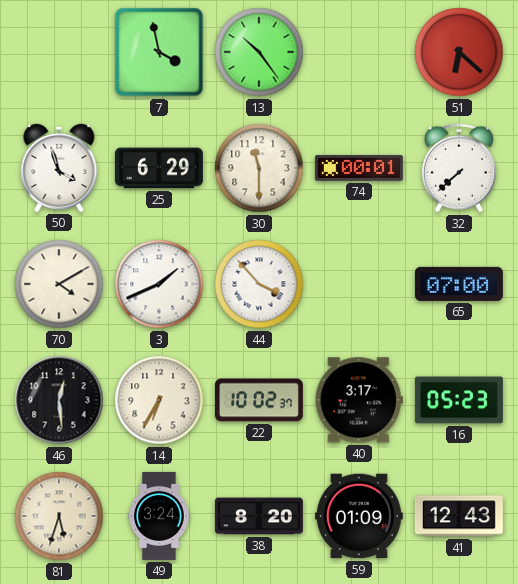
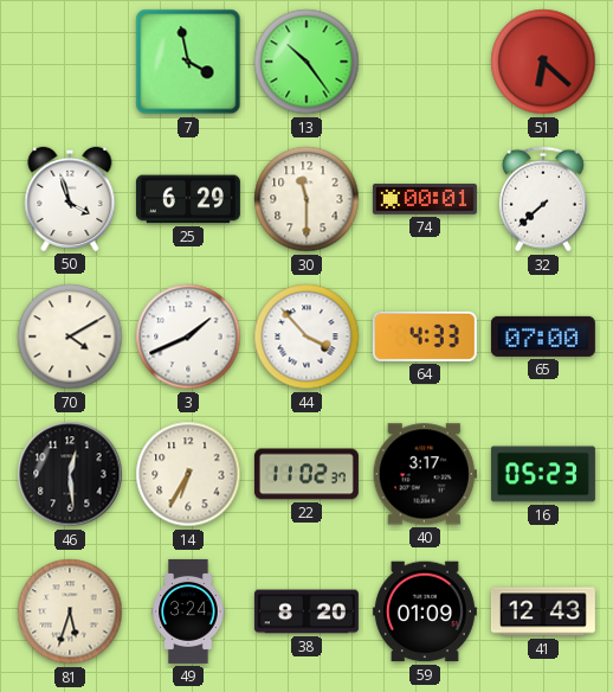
64: none -> 4:33 (425, 337)
22: 10:02 -> 11:02 (306, 474)
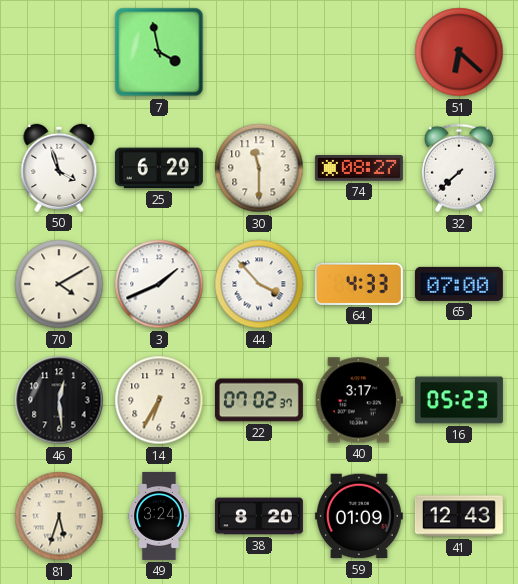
13: 10:24 -> none (306, 62)
74: 00:01 -> 08:27 (359, 168)
22: 11:02 -> 07:02 (259, 400)
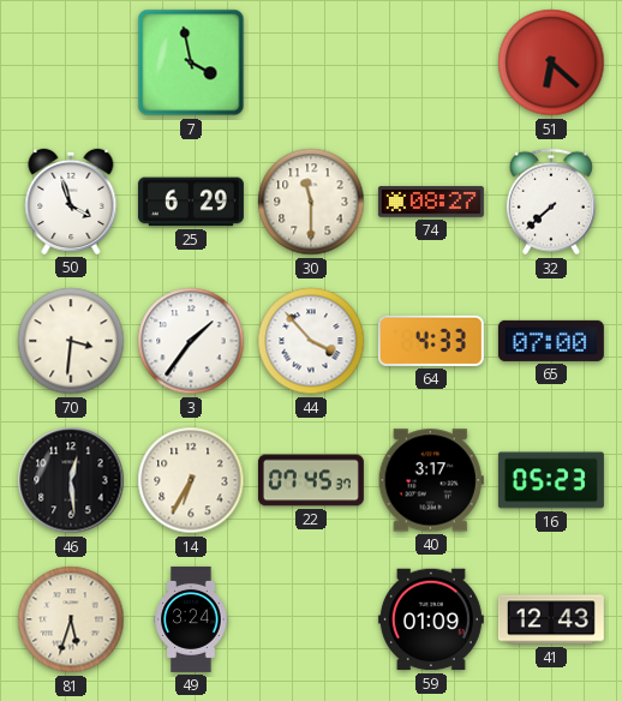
70: 4:10 -> 3:31 (71, 341)
3: 1:41 -> 1:36 (191, 341)
22: 07:02 -> 07:45 (311, 480)
38: 8:20 -> none (259, 516)
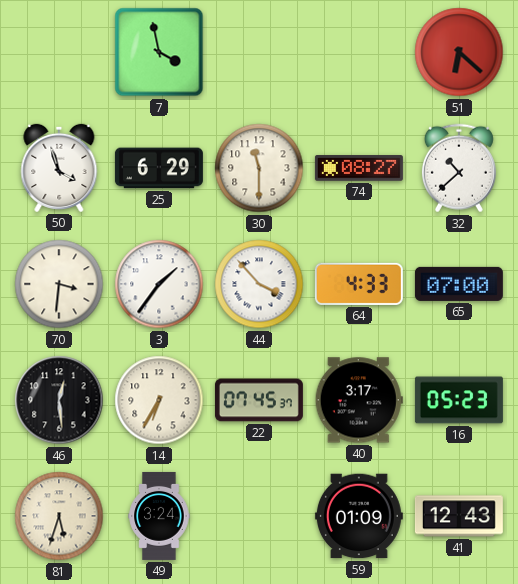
32: 7:38 -> 10:38 (459, 168)
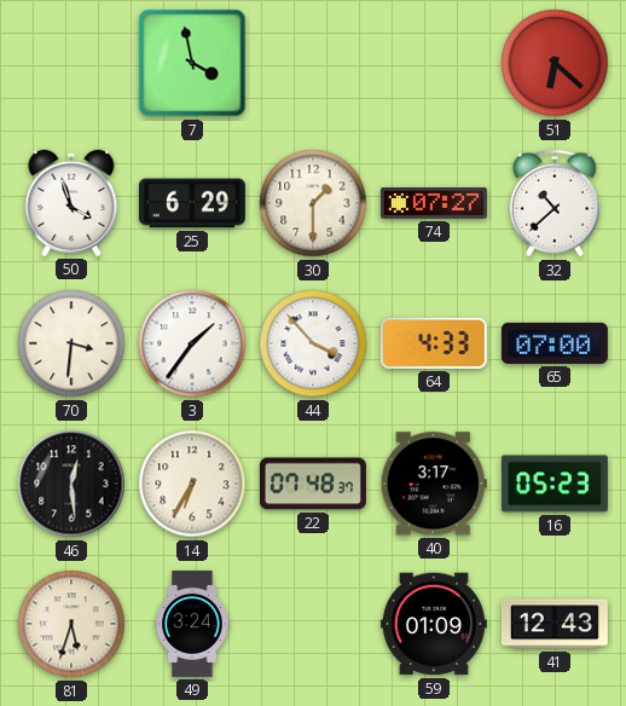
30: 11:30 -> 1:30 (313, 203)
74: 08:27 -> 07:27 (434, 203)
22: 07:45 -> 07:48 (313, 484)
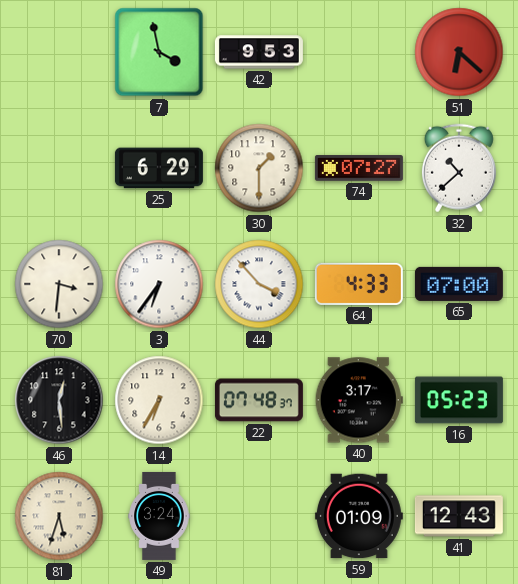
42: none -> 9:53 (259, 52)
50: 3:57 -> none (71, 203)
3: 1:36 -> 6:36 (159, 284)
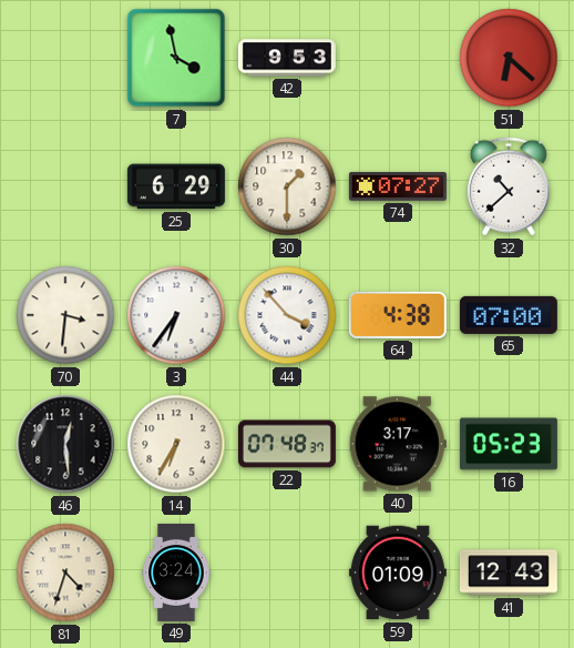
64: 4:33 -> 4:38 (398, 315)
81: 5:33 -> 4:33 (65, 573)
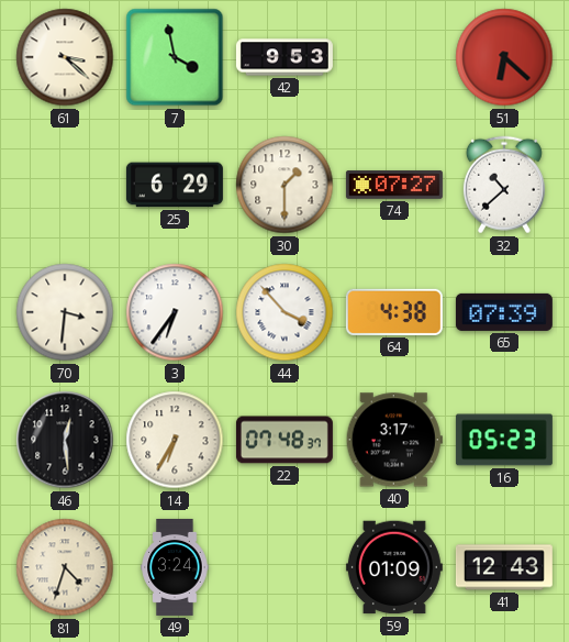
61: none -> 3:22 (65, 57)
65: 07:00 -> 07:39 (504, 312)
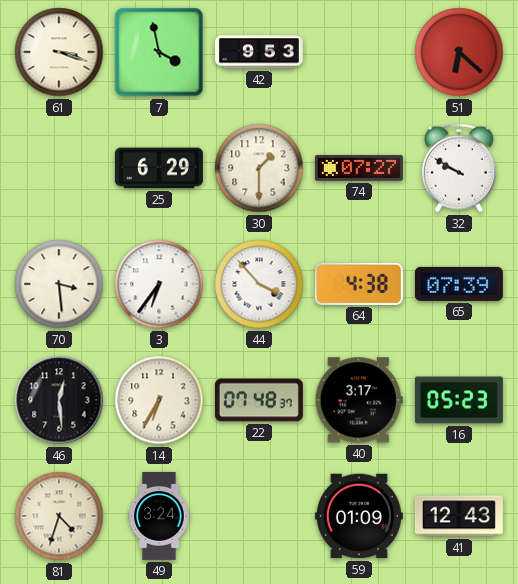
61: 3:22 -> 3:18 (59, 52)
32: 10:38 -> 9:50 (459, 168)
70: 3:31 -> 3:29 (59, 284)
